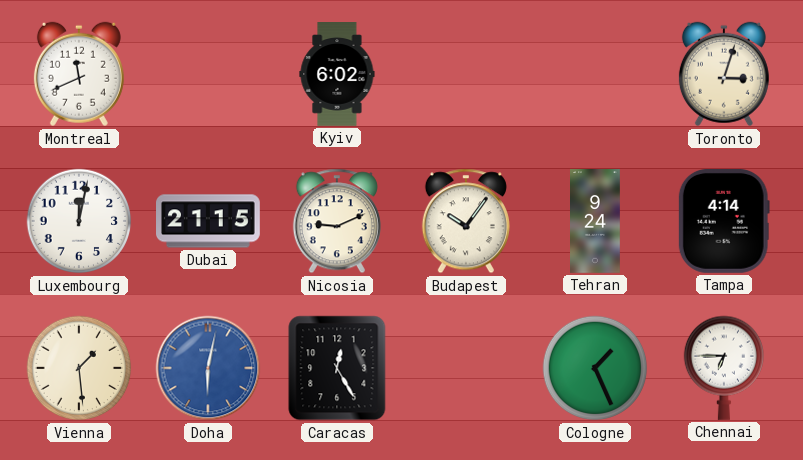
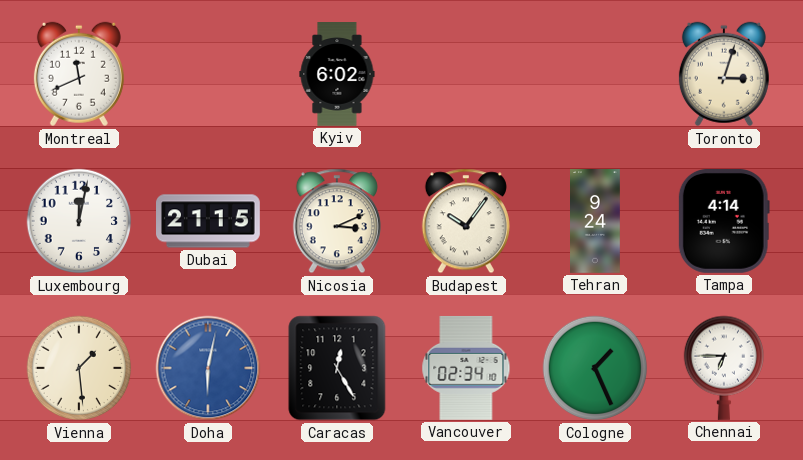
Nicosia: 9:11 -> 3:11 (337, 221)
Vancouver: none -> 02:34 (466, 368)
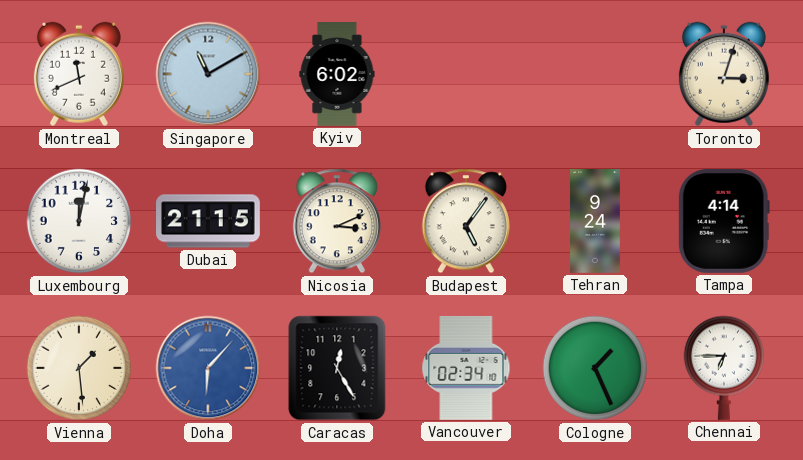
Singapore: none -> 11:10 (208, 74)
Budapest: 10:06 -> 5:06 (466, 221)
Doha: 6:02 -> 6:07 (208, 368)
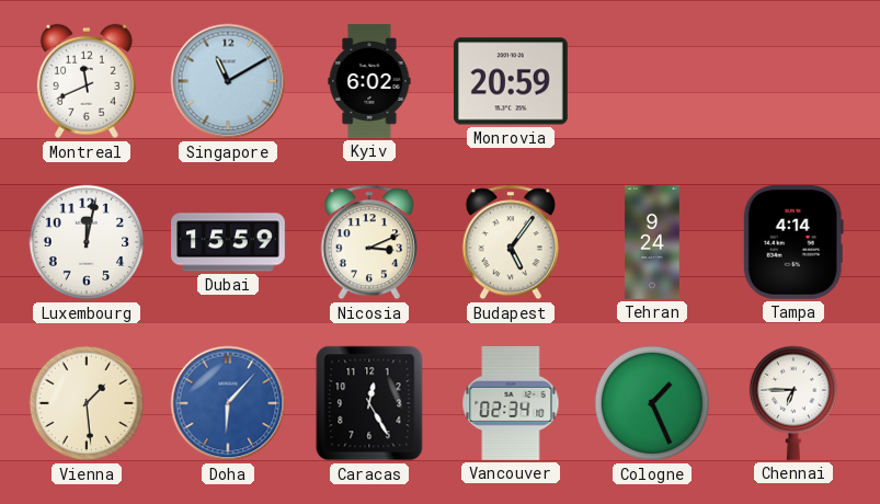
Monrovia: none -> 20:59 (511, 81)
Toronto: 3:03 -> none (724, 74)
Dubai: 21:15 -> 15:59 (229, 242)
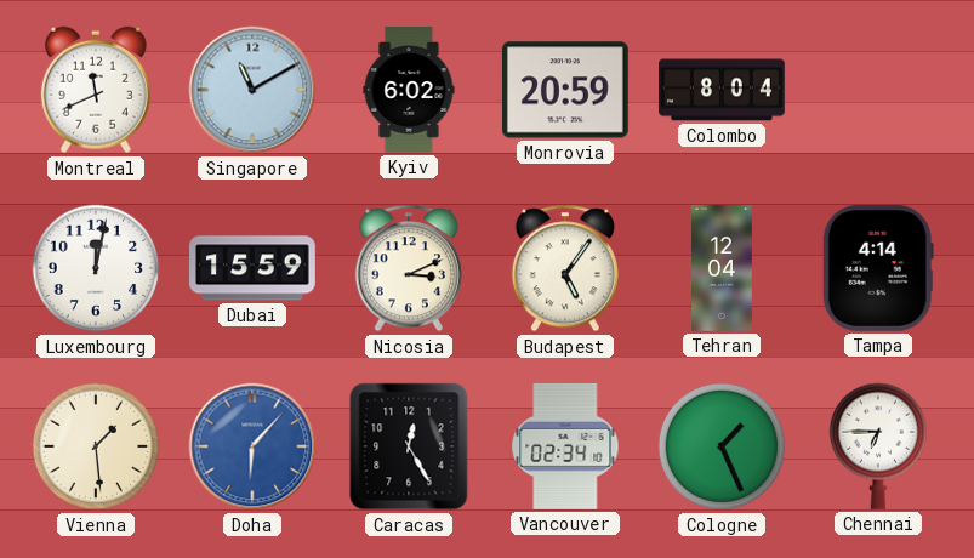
Colombo: none -> 8:04 (723, 90)
Tehran: 9:24 -> 12:04 (723, 269)
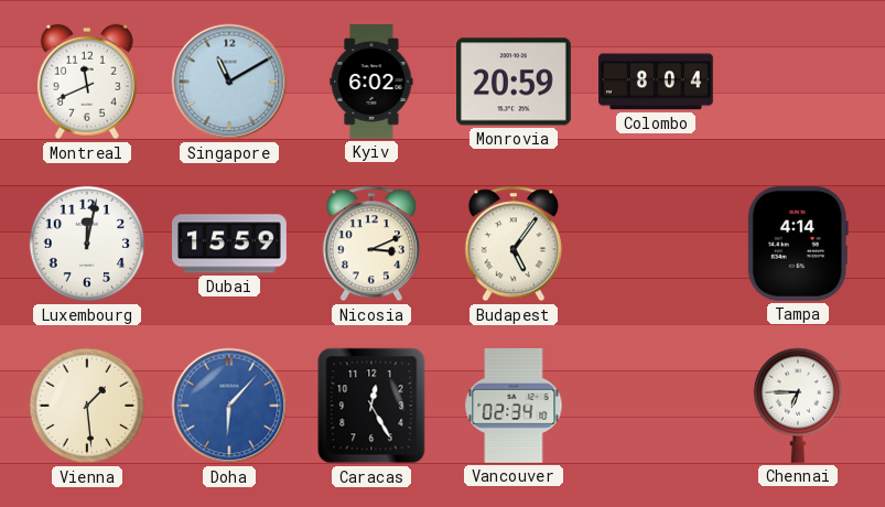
Tehran: 12:04 -> none (723, 269)
Cologne: 1:26 -> none (722, 446)
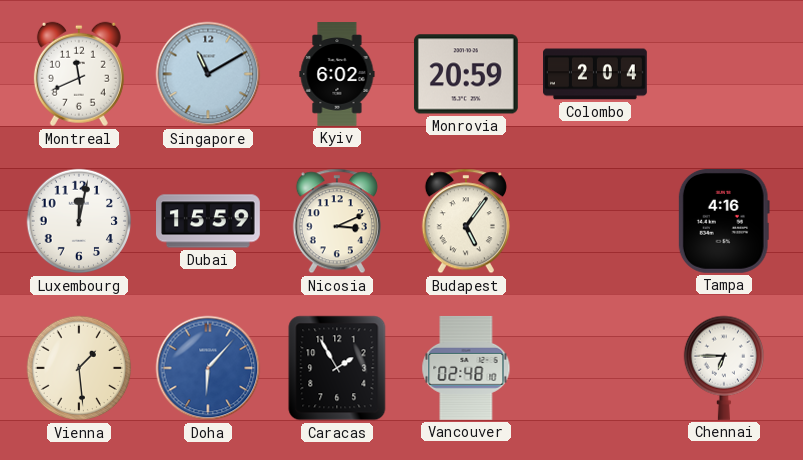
Colombo: 8:04 -> 2:04 (596, 74)
Tampa: 4:14 -> 4:16 (724, 221)
Caracas: 12:25 -> 1:55 (337, 368)
Vancouver: 02:34 -> 02:48 (466, 368)
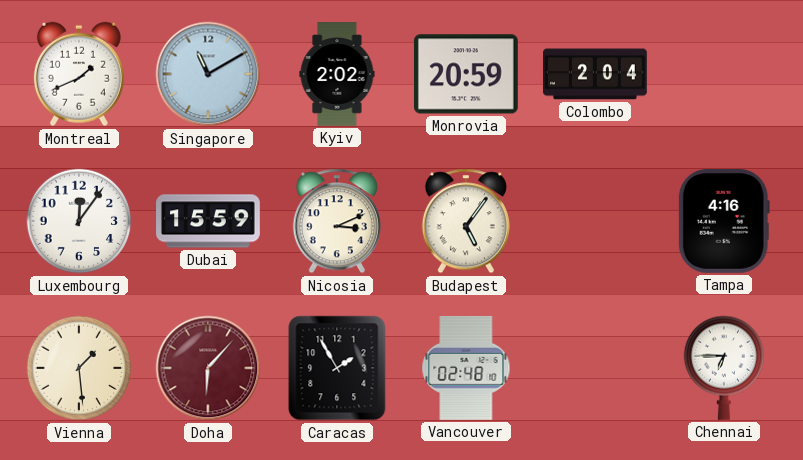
Montreal: 11:41 -> 1:41 (79, 74)
Kyiv: 6:02 -> 2:02 (337, 75)
Luxembourg: 12:02 -> 12:06 (79, 221)
Doha dial: blue -> burgundy (208, 368)
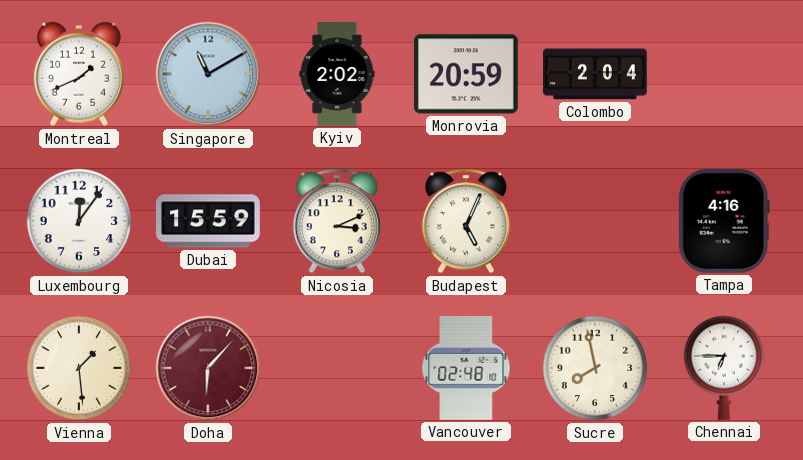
Budapest: 5:06 -> 5:04 (466, 221)
Caracas: 1:55 -> none (337, 368)
Sucre: none -> 7:58 (595, 368)
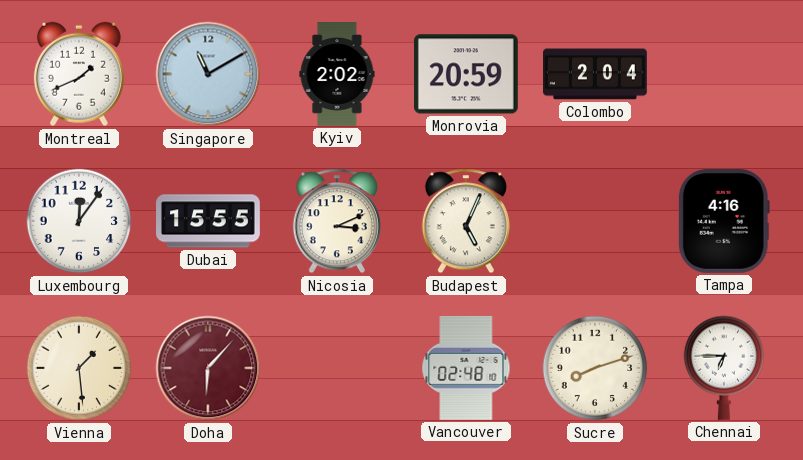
Dubai: 15:59 -> 15:55 (209, 221)
Sucre: 7:58 -> 8:12 (595, 368)
